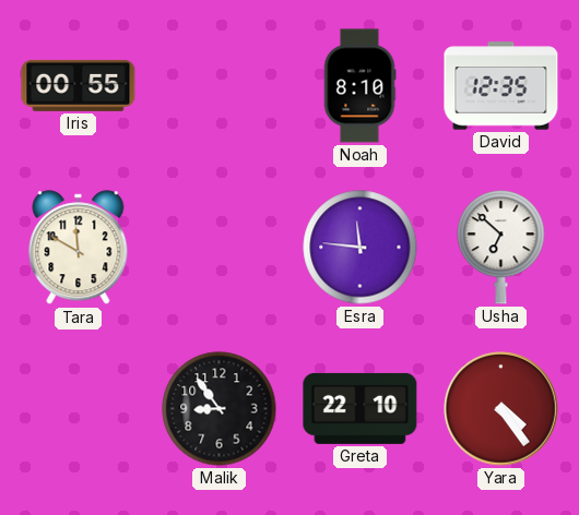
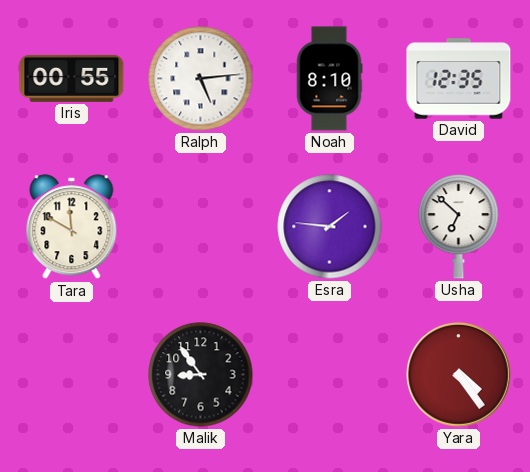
Ralph: none -> 5:14 (201, 79)
Esra: 11:46 -> 1:46 (330, 227)
Greta: 22:10 -> none (361, 408)
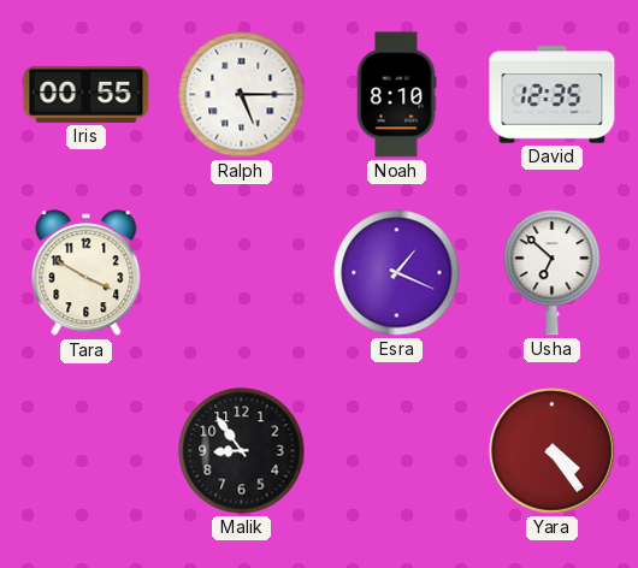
Ralph: 5:14 -> 5:15 (242, 95)
Tara: 11:50 -> 3:50 (87, 273)
Esra: 1:46 -> 1:19 (397, 273)
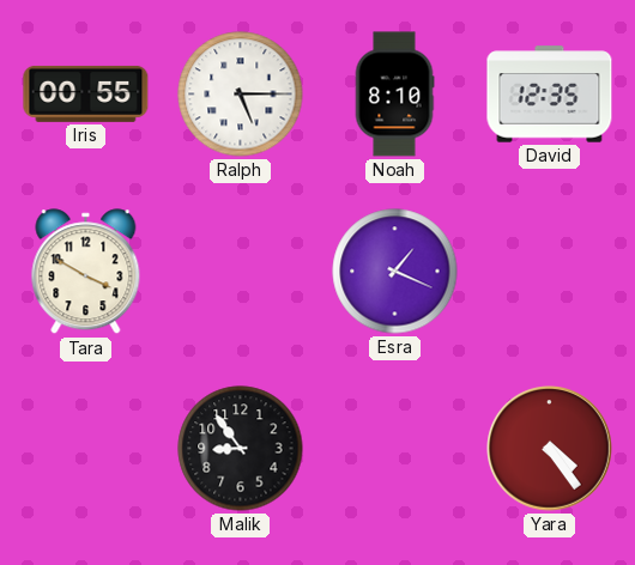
Usha: 6:52 -> none (553, 272)
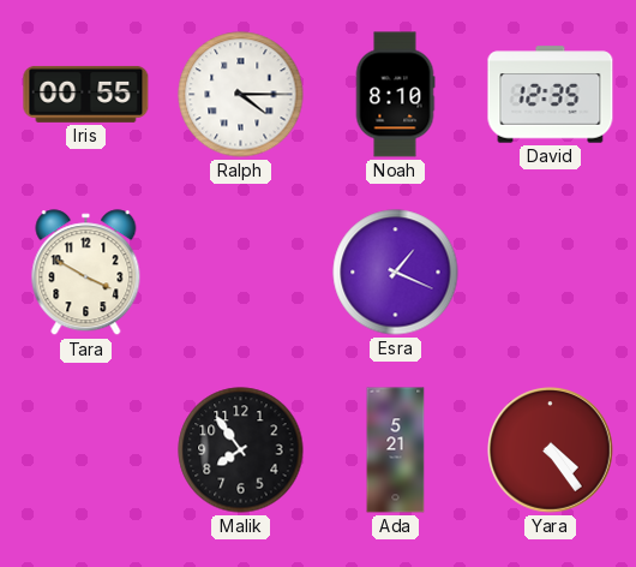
Ralph: 5:15 -> 4:15 (241, 95)
Malik: 8:54 -> 7:54 (241, 450)
Ada: none -> 5:21 (396, 450)
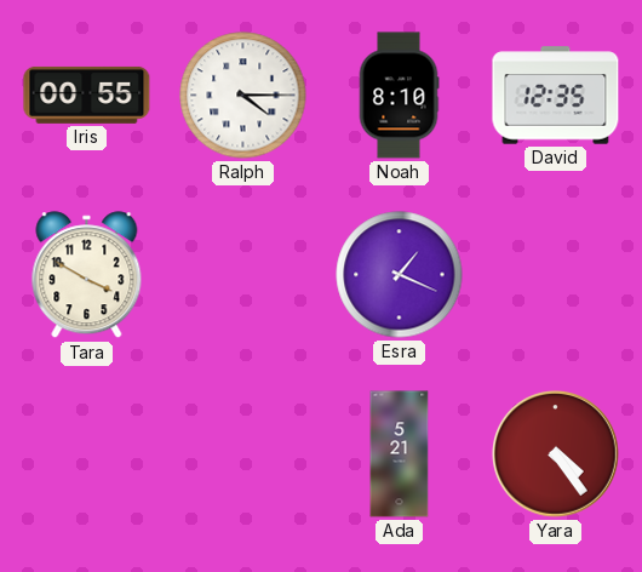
Malik: 7:54 -> none (241, 450)
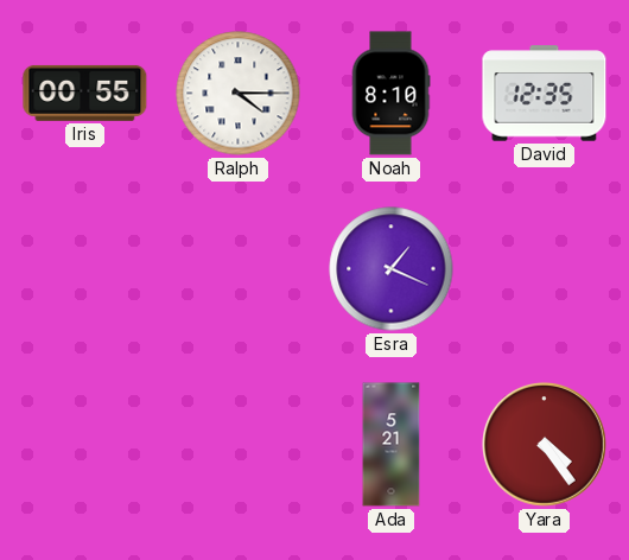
Tara: 3:50 -> none (87, 275)
